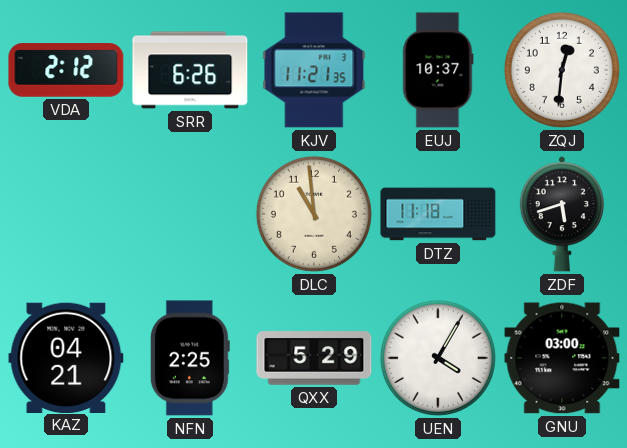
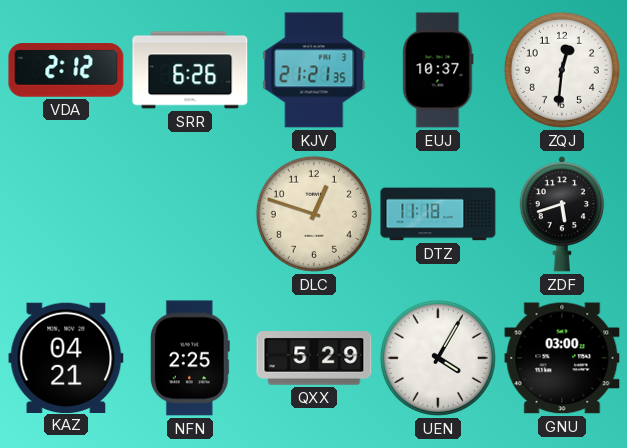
KJV: 11:21 -> 21:21 (314, 70)
DLC: 10:59 -> 12:48 (314, 214)
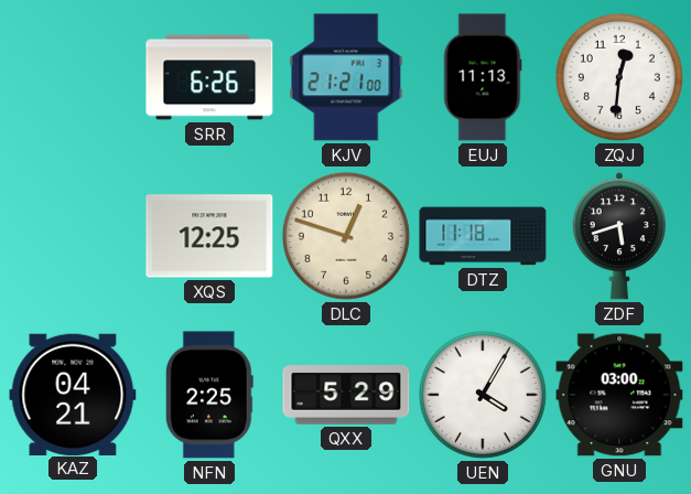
VDA: 2:12 -> none (66, 70)
KJV: 21:21:35 -> 21:21:00 (346, 77)
EUJ: 10:37 -> 11:13 (483, 77)
XQS: none -> 12:25 (209, 236)
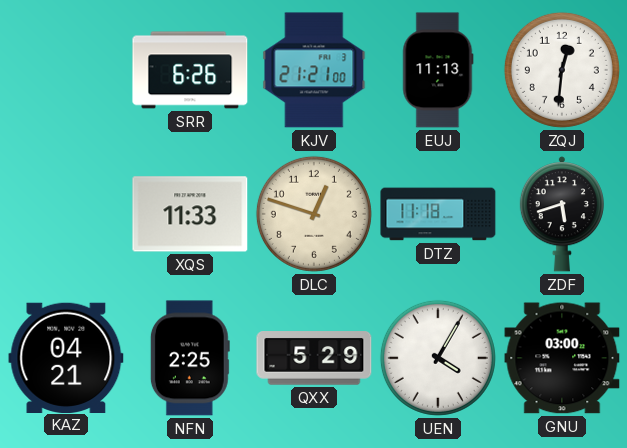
XQS: 12:25 -> 11:33 (190, 214)
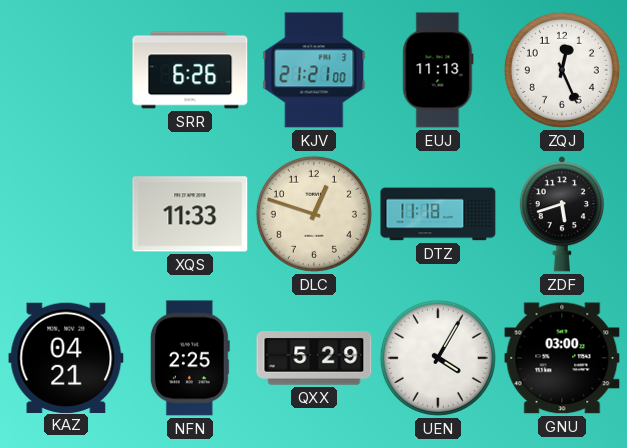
ZQJ: 12:31 -> 12:26 (562, 70)
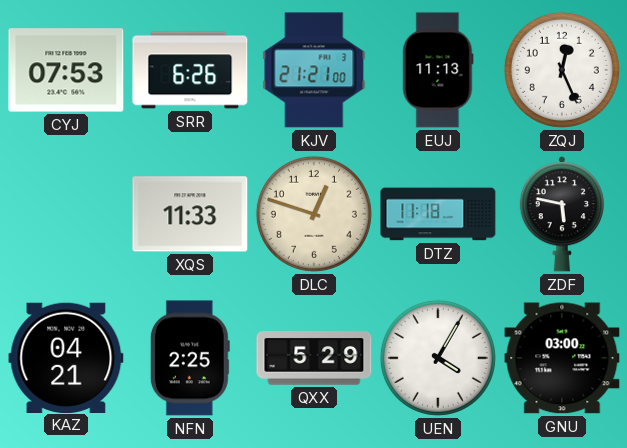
CYJ: none -> 07:53 (66, 70)
ZDF: 5:42 -> 5:47 (562, 214)
